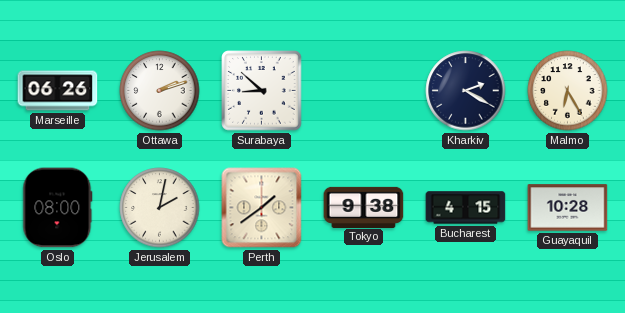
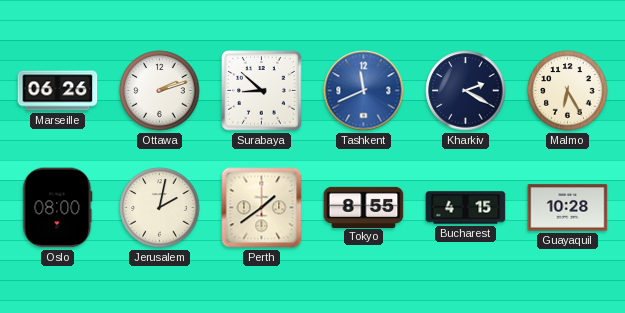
Tashkent: none -> 11:41 (364, 91)
Tokyo: 9:38 -> 8:55 (364, 207)
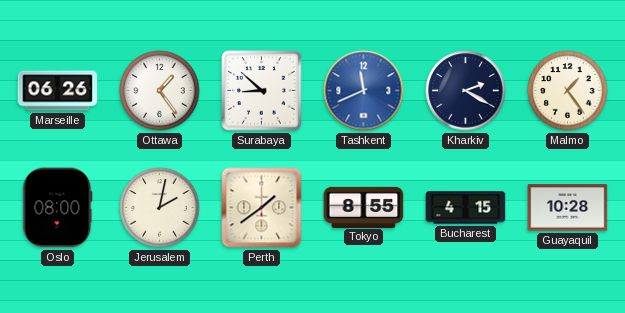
Ottawa: 2:12 -> 1:24 (160, 91)
Malmo: 6:25 -> 1:24 (568, 91)
